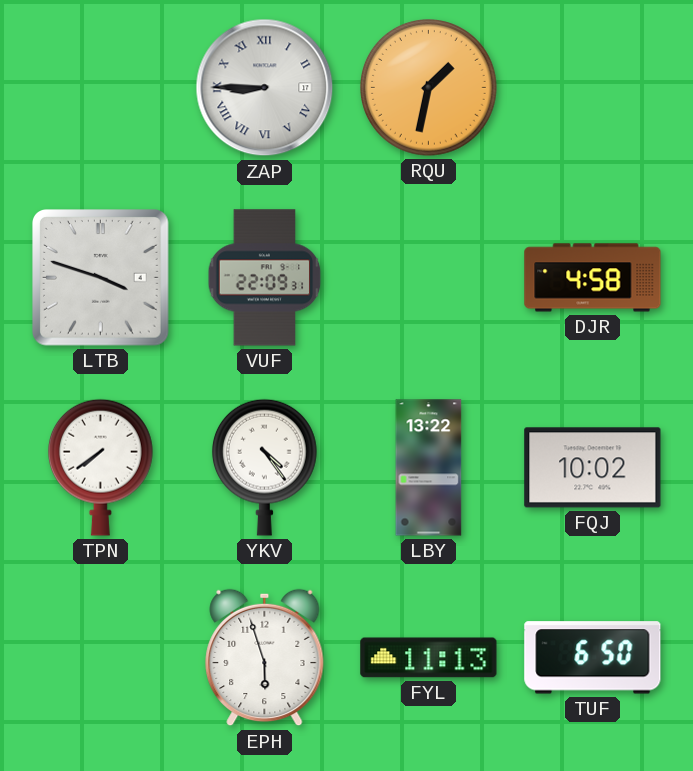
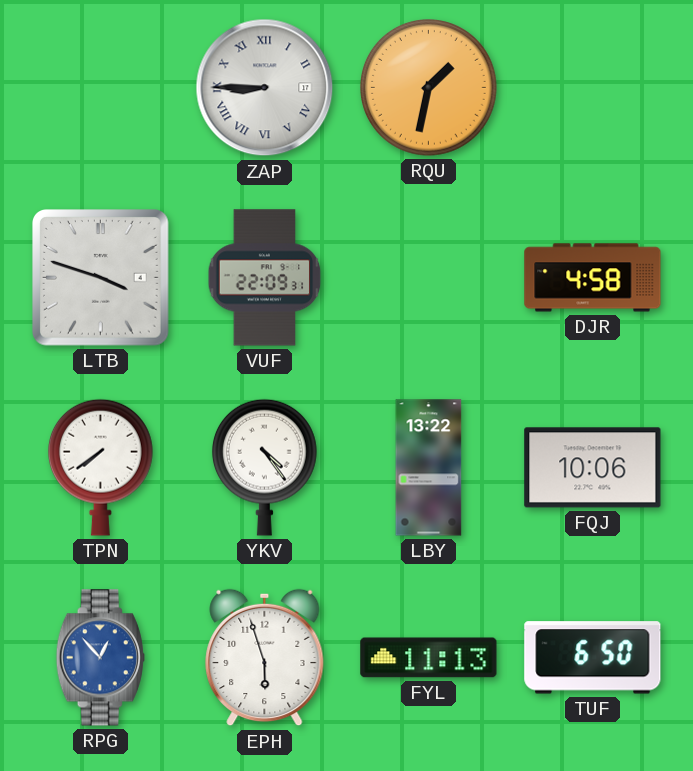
FQJ: 10:02 -> 10:06 (593, 468)
RPG: none -> 12:53 (100, 658)
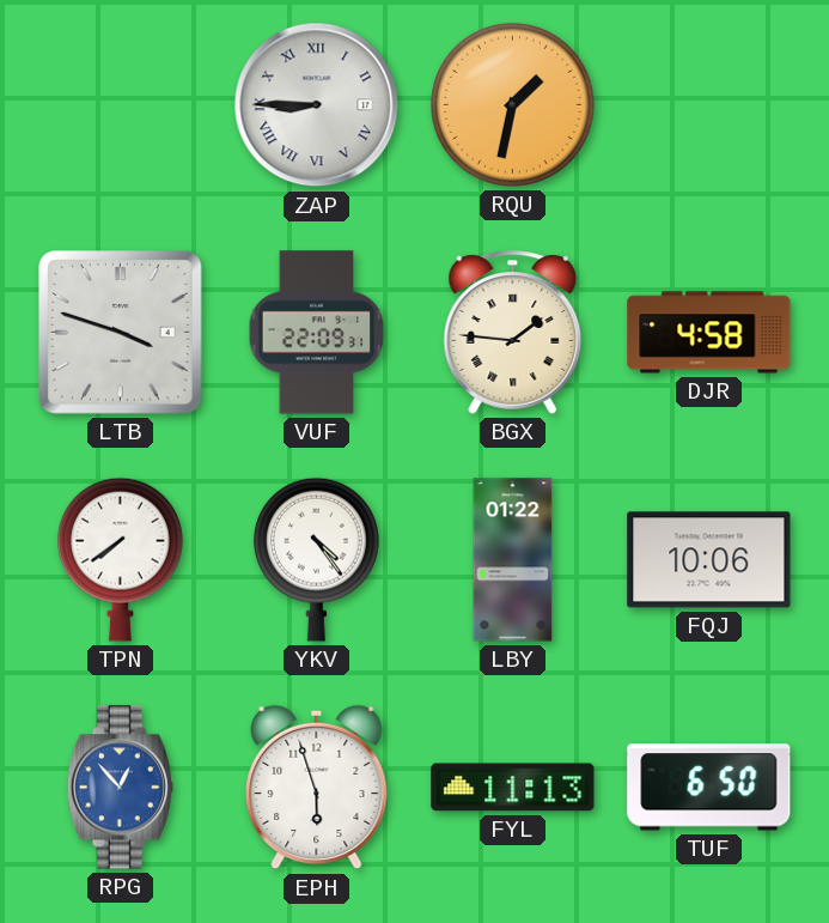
BGX: none -> 1:46 (513, 333)
LBY: 13:22 -> 01:22 (513, 560)
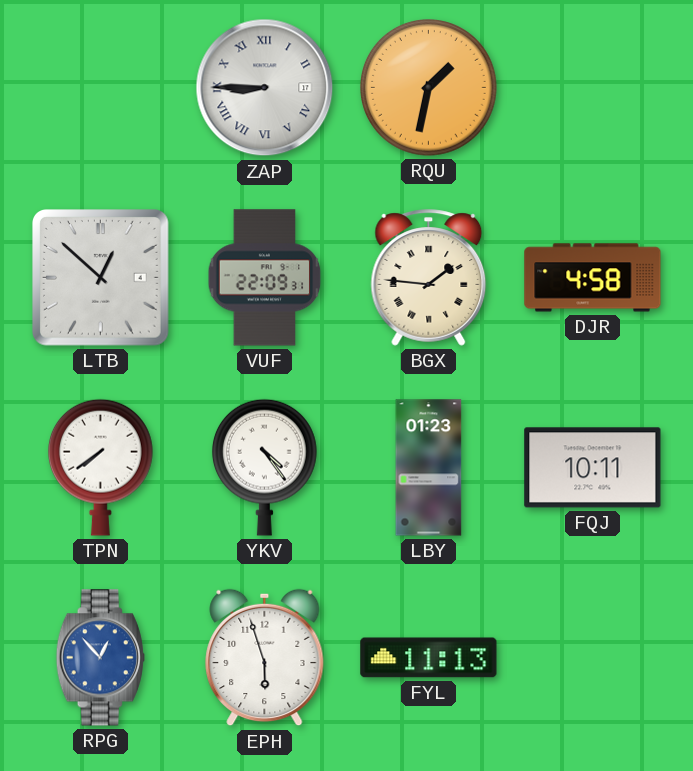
LTB: 3:48 -> 12:52 (101, 278)
LBY: 01:22 -> 01:23 (429, 468)
FQJ: 10:06 -> 10:11 (593, 468)
TUF: 6:50 -> none (709, 788)
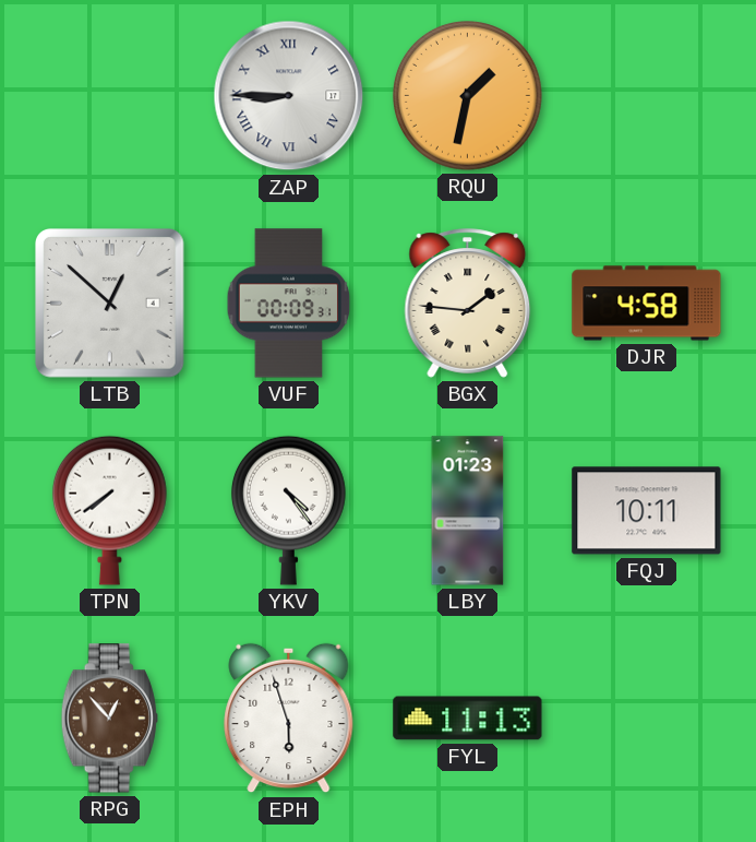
VUF: 22:09 -> 00:09 (289, 304)
RPG dial: blue -> brown (109, 719)
